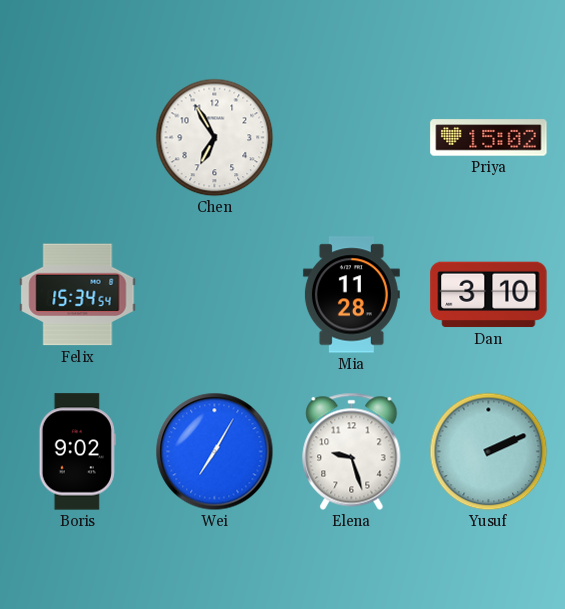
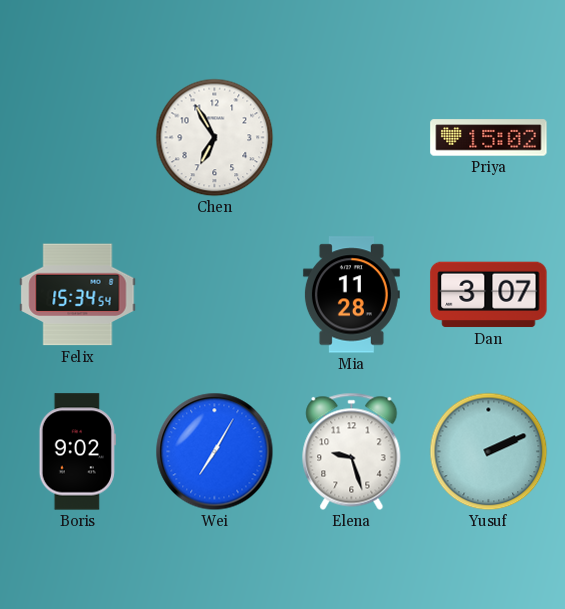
Dan: 3:10 -> 3:07 (489, 295)
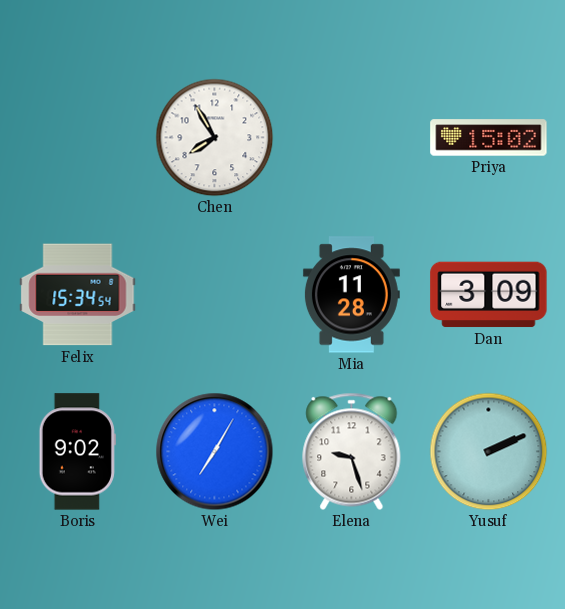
Chen: 6:55 -> 7:55 (215, 138)
Dan: 3:07 -> 3:09 (489, 295)
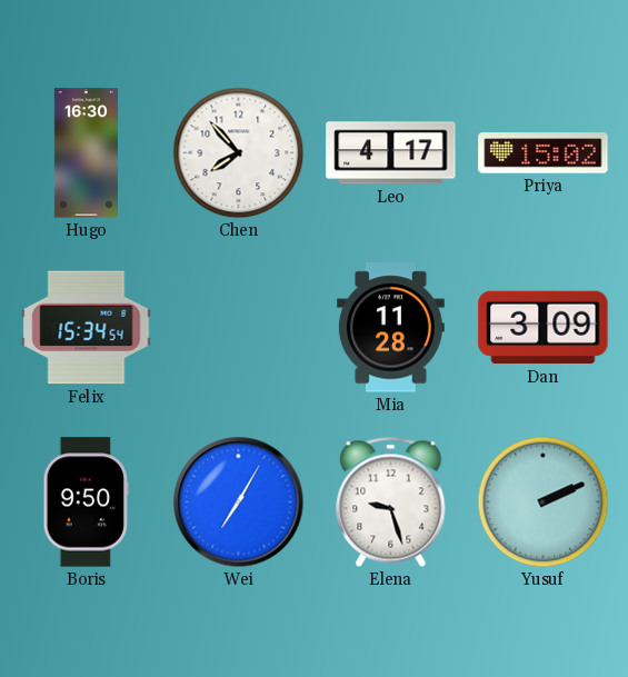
Hugo: none -> 16:30 (86, 153)
Chen: 7:55 -> 7:53 (239, 153)
Leo: none -> 4:17 (391, 153)
Boris: 9:02 -> 9:50 (86, 502)
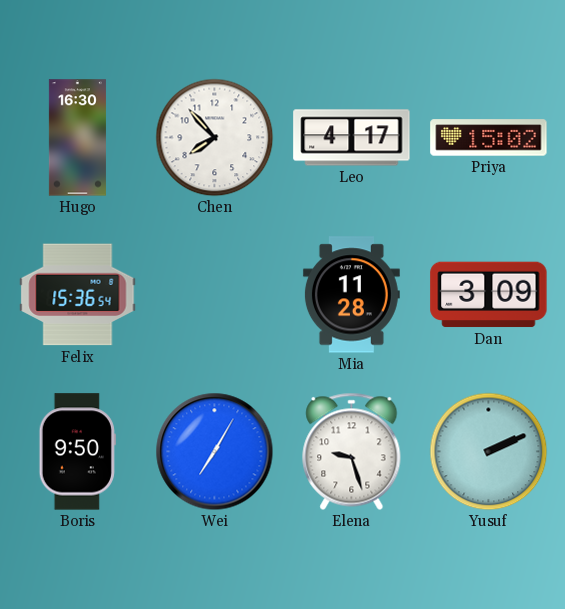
Felix: 15:34 -> 15:36 (78, 295)
